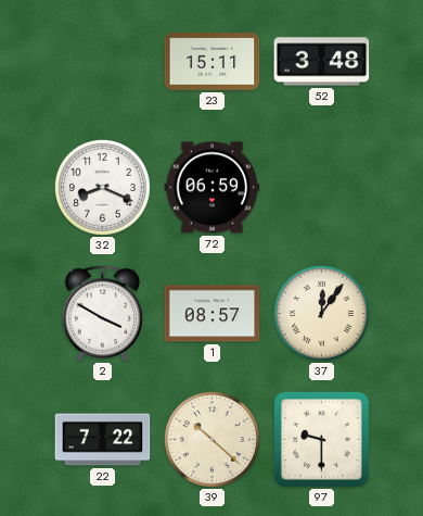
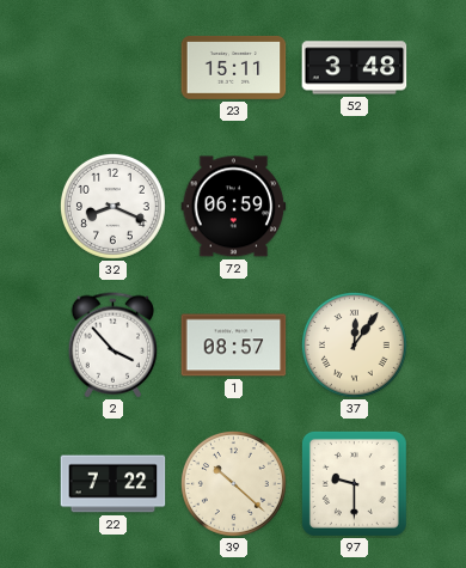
2: 3:50 -> 3:53 (114, 346)
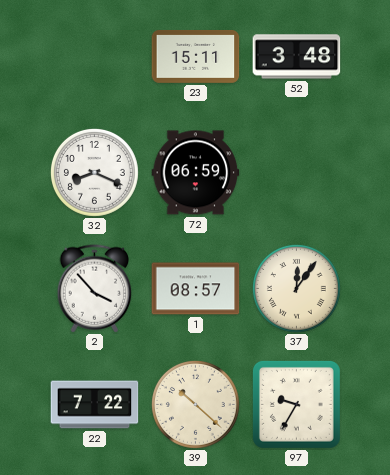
97: 9:30 -> 9:35 (296, 404)
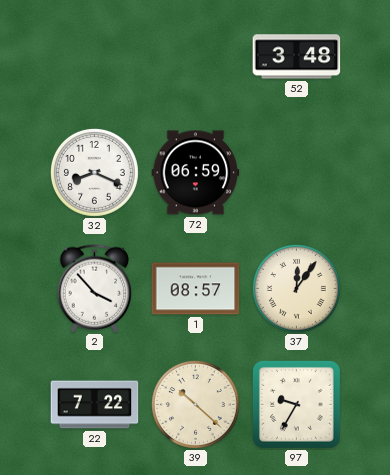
23: 15:11 -> none (196, 56)
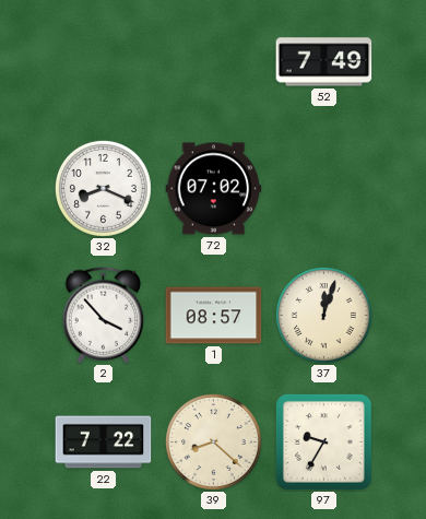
52: 3:48 -> 7:49 (324, 62)
72: 06:59 -> 07:02 (214, 189)
37: 12:06 -> 12:03 (323, 315)
39: 10:22 -> 8:22 (213, 441)
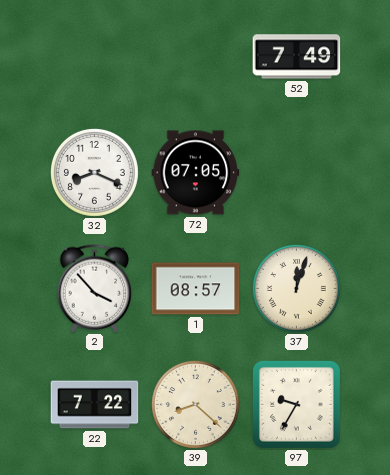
72: 07:02 -> 07:05 (196, 173)
